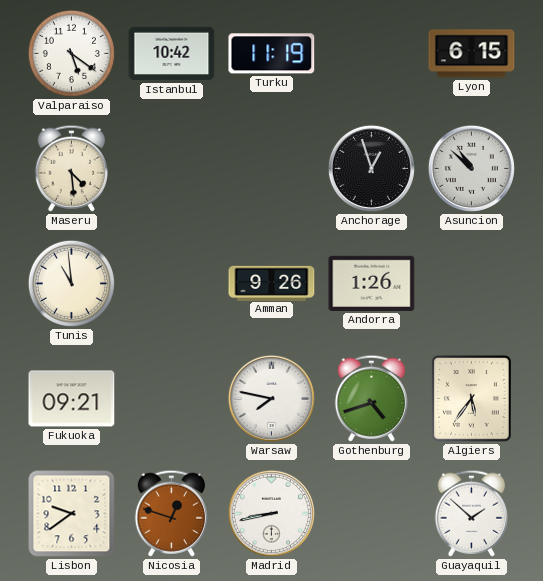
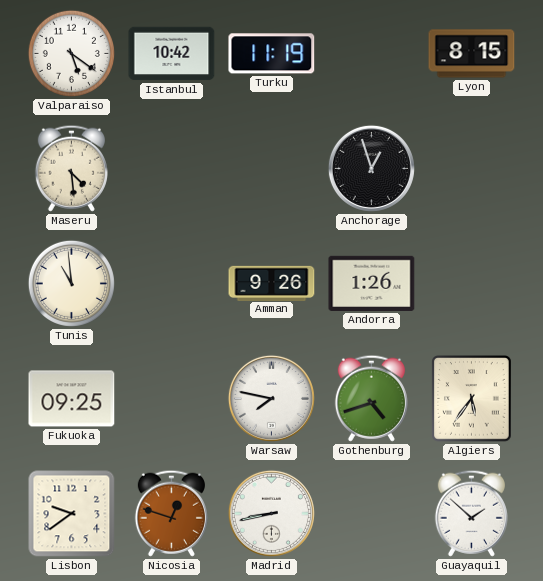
Lyon: 6:15 -> 8:15 (472, 54)
Asuncion: 10:52 -> none (471, 168)
Fukuoka: 09:21 -> 09:25 (72, 399)
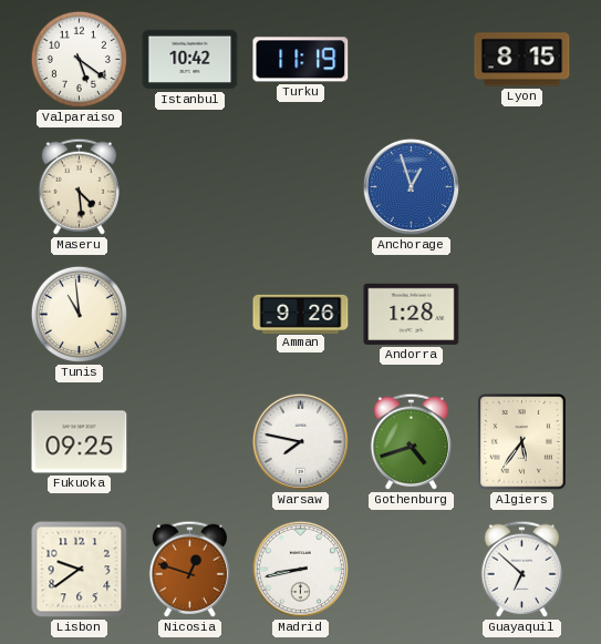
Anchorage dial: black -> blue (411, 186)
Andorra: 1:26 -> 1:28 (412, 314)
Guayaquil: 1:52 -> 6:52 (521, 569)
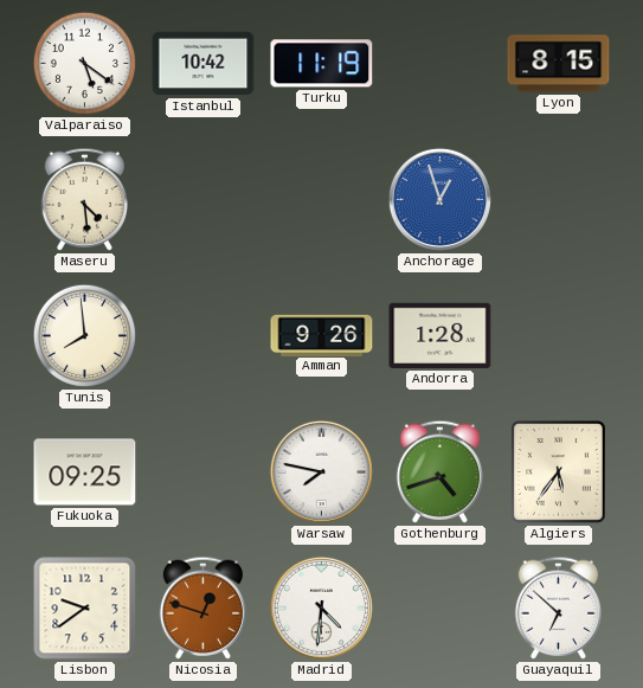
Tunis: 10:59 -> 7:59 (84, 335)
Madrid: 8:43 -> 4:31 (321, 607)
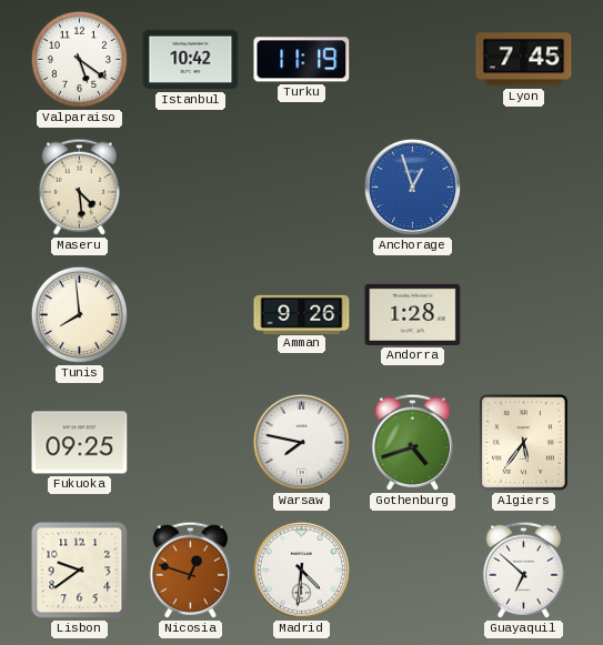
Lyon: 8:15 -> 7:45 (524, 60)
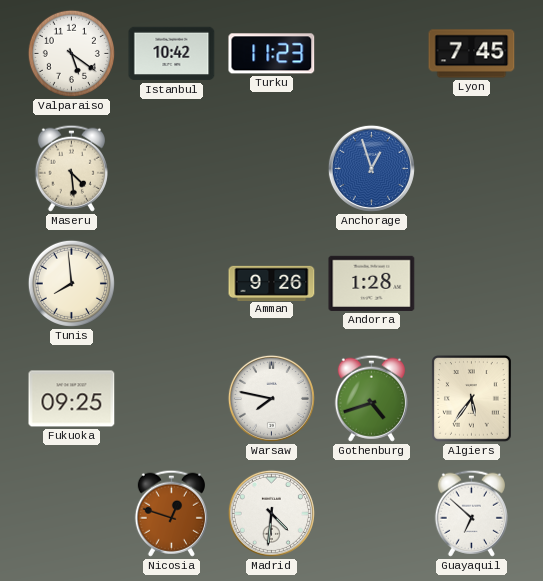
Turku: 11:19 -> 11:23 (272, 54)
Lisbon: 9:39 -> none (80, 571)
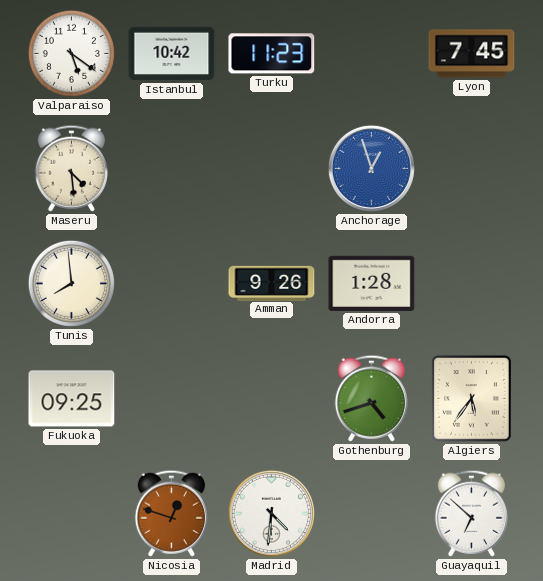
Warsaw: 7:47 -> none (271, 398)
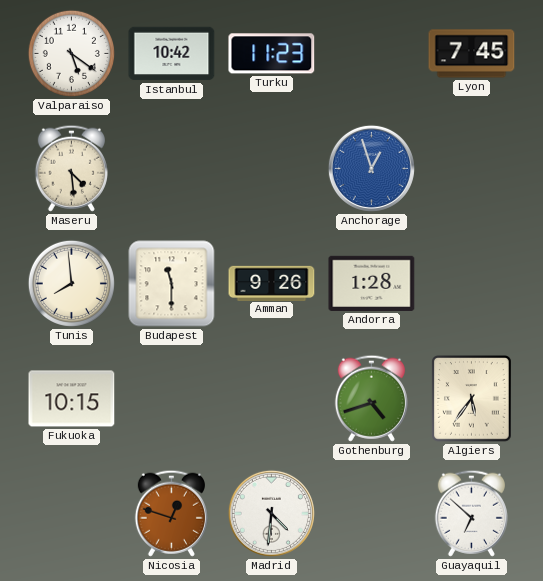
Budapest: none -> 11:30 (172, 284)
Fukuoka: 09:25 -> 10:15 (72, 399)
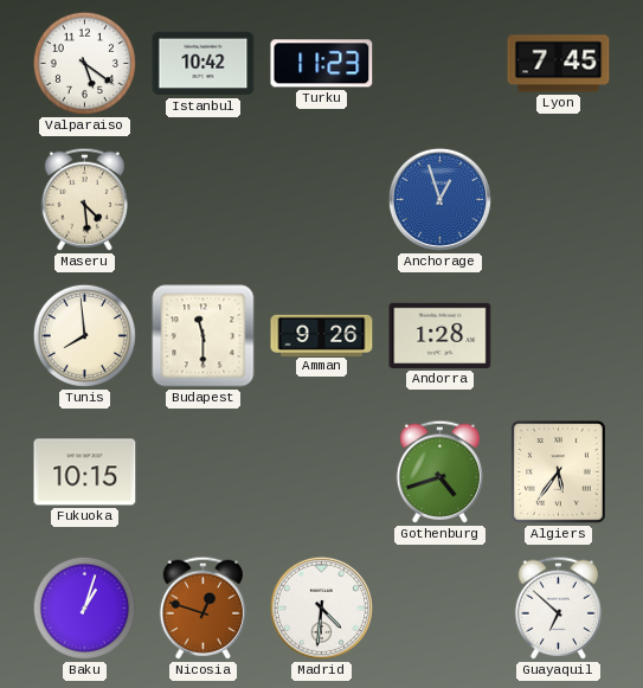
Baku: none -> 1:03 (84, 607)
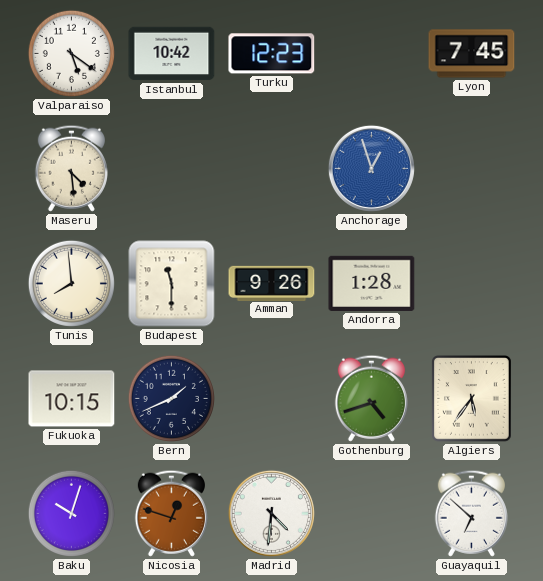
Turku: 11:23 -> 12:23 (272, 54)
Bern: none -> 1:41 (171, 398)
Baku: 1:03 -> 10:03 (71, 513)
